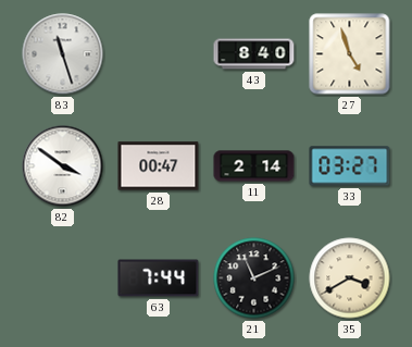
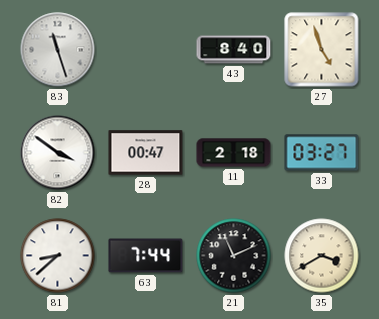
11: 2:14 -> 2:18 (234, 153)
81: none -> 8:38 (58, 256)
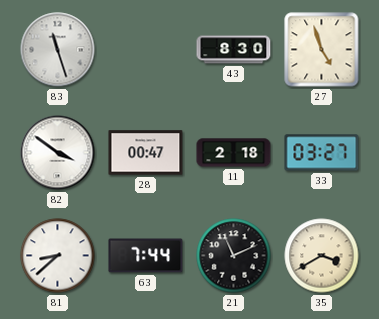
43: 8:40 -> 8:30 (234, 50)
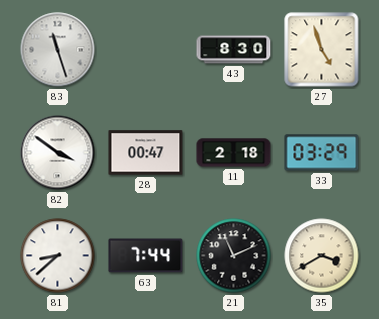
33: 03:27 -> 03:29 (322, 153)
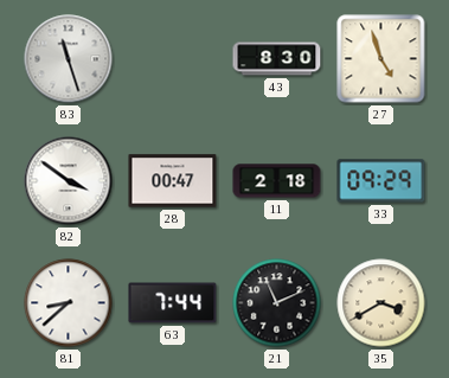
33: 03:29 -> 09:29 (381, 181)
